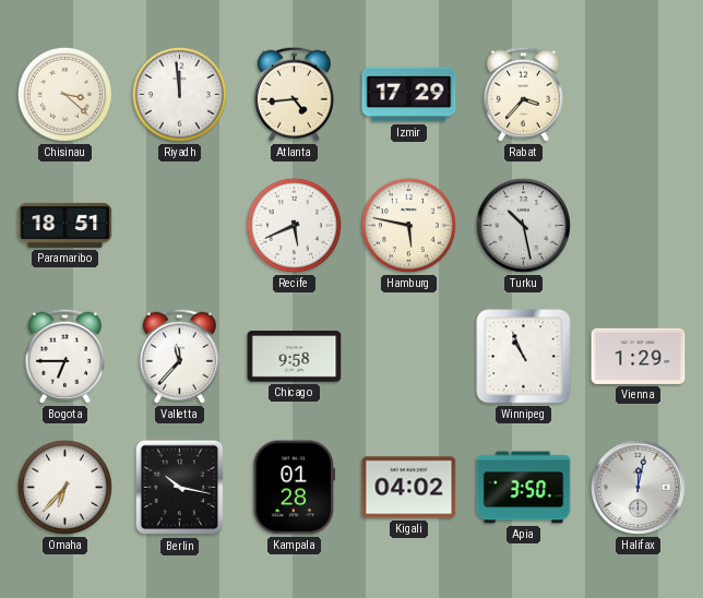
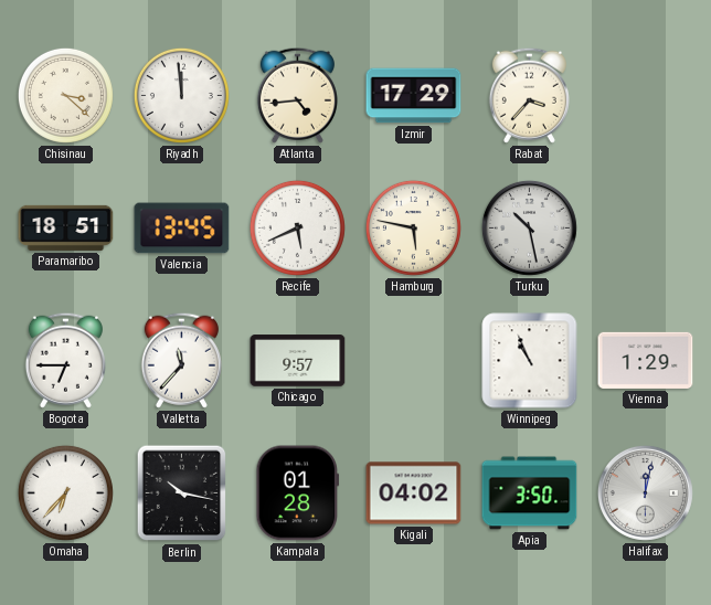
Valencia: none -> 13:45 (182, 229)
Chicago: 9:58 -> 9:57 (298, 361)
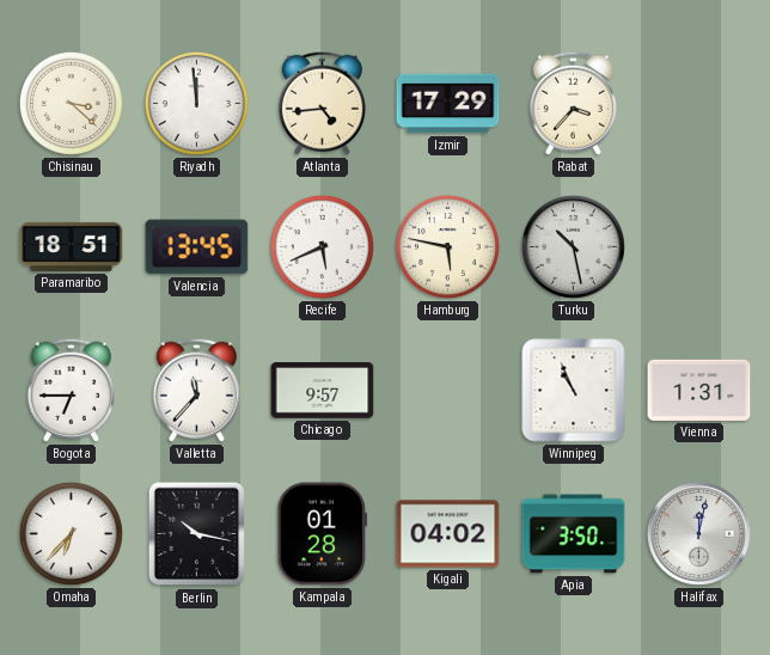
Vienna: 1:29 -> 1:31 (699, 390)
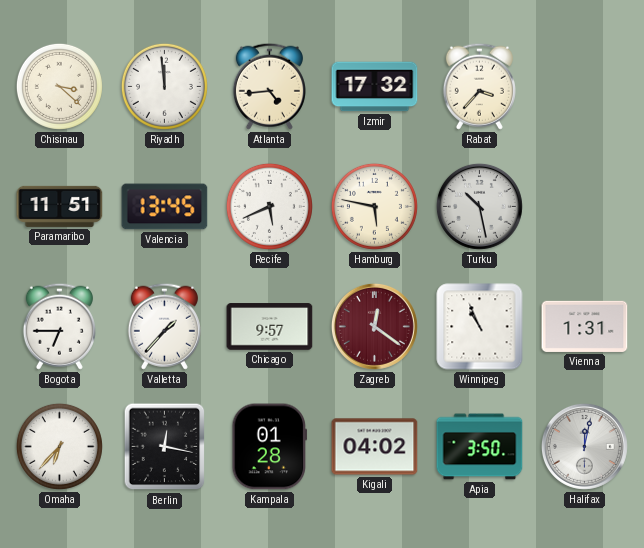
Izmir: 17:29 -> 17:32 (375, 87)
Paramaribo: 18:51 -> 11:51 (60, 206)
Valletta: 11:37 -> 1:37 (164, 326)
Zagreb: none -> 12:21 (374, 326)
Berlin: 10:17 -> 12:17 (165, 447)
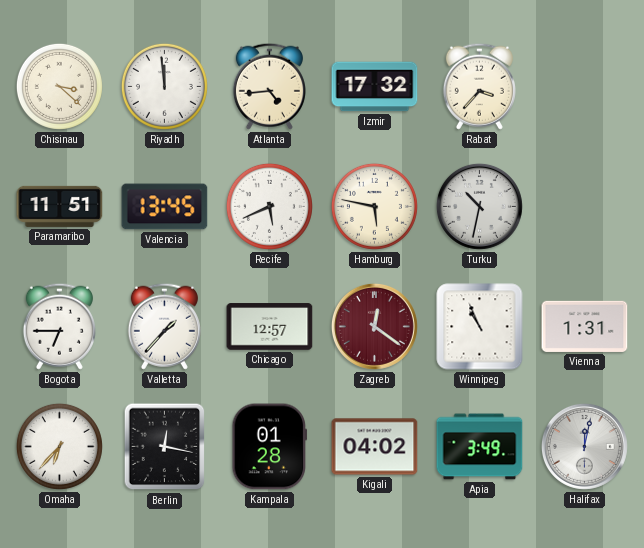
Turku: 10:28 -> 10:32 (479, 206)
Chicago: 9:57 -> 12:57 (270, 327)
Apia: 3:50 -> 3:49 (480, 447)
